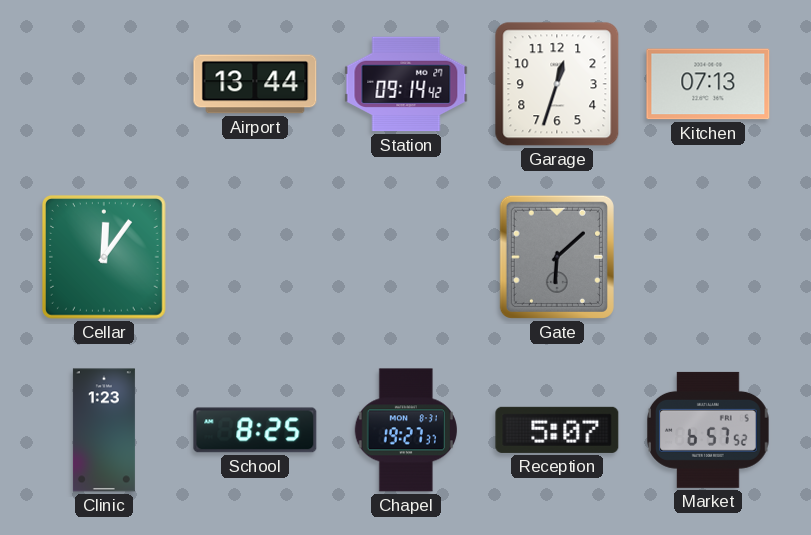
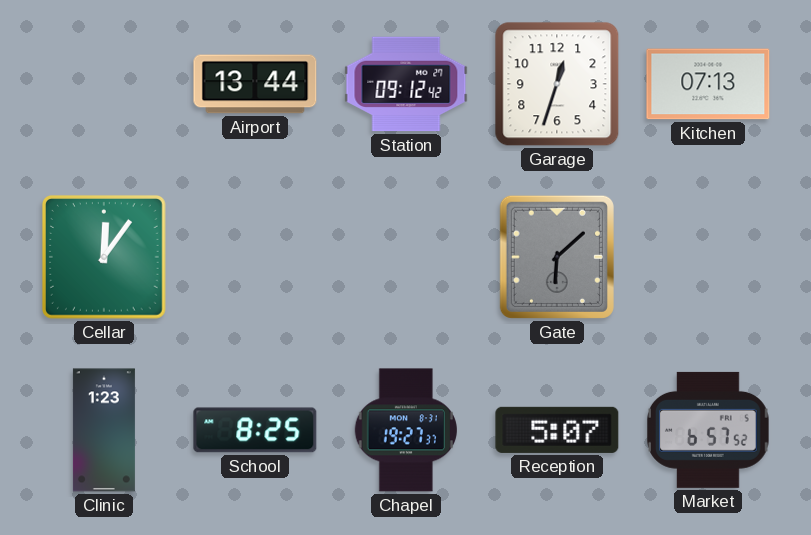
Station: 09:14 -> 09:12 (406, 84)
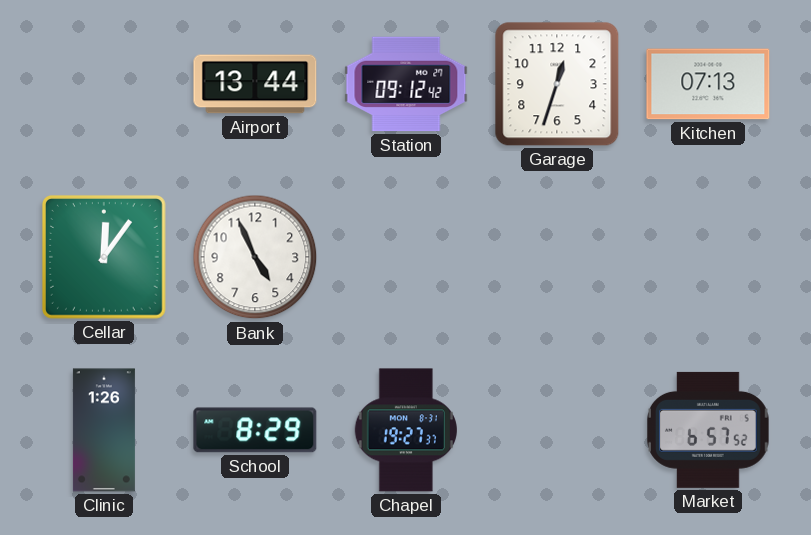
Bank: none -> 4:56 (255, 257)
Gate: 6:08 -> none (557, 257)
Clinic: 1:23 -> 1:26 (104, 430)
School: 8:25 -> 8:29 (255, 430)
Reception: 5:07 -> none (557, 430)
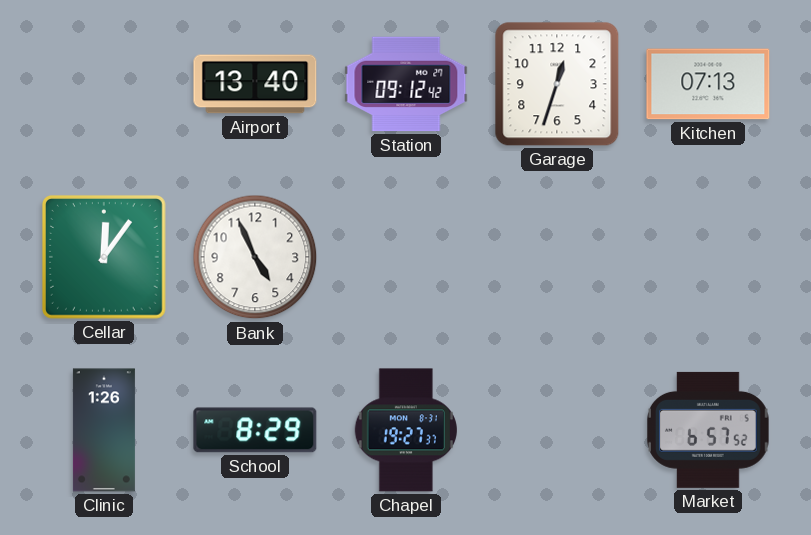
Airport: 13:44 -> 13:40 (255, 84)
